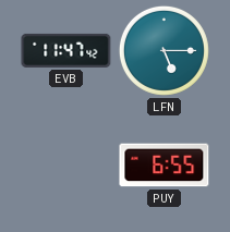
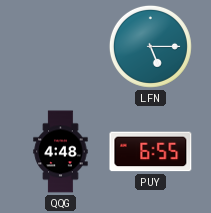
EVB: 11:47 -> none (66, 50)
QQG: none -> 4:48 (61, 152)
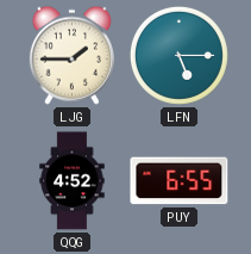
LJG: none -> 1:45 (71, 55)
QQG: 4:48 -> 4:52 (73, 181)
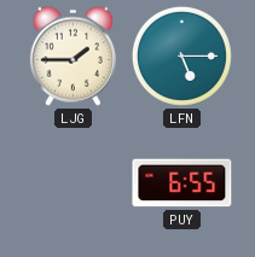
QQG: 4:52 -> none (73, 181)
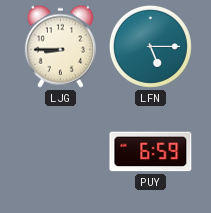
LJG: 1:45 -> 8:45 (60, 46)
PUY: 6:55 -> 6:59 (151, 152)
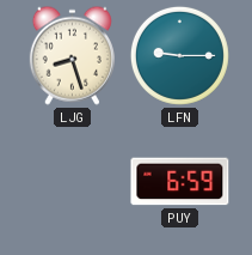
LJG: 8:45 -> 8:27 (72, 55)
LFN: 5:15 -> 9:15 (179, 55)
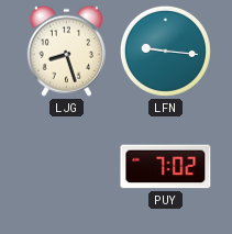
LFN: 9:15 -> 9:16 (165, 51)
PUY: 6:59 -> 7:02 (166, 167)
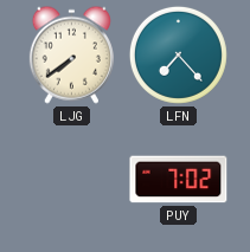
LJG: 8:27 -> 7:39 (71, 54)
LFN: 9:16 -> 7:23 (178, 54)
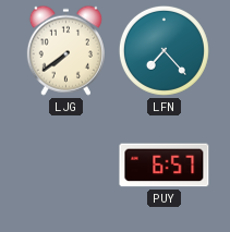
PUY: 7:02 -> 6:57 (165, 166)
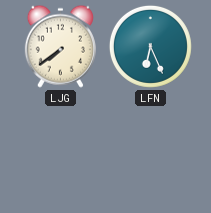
LFN: 7:23 -> 6:26 (150, 46)
PUY: 6:57 -> none (165, 166)
